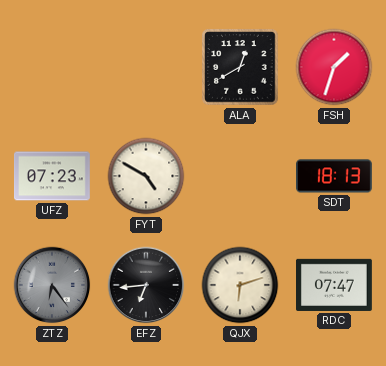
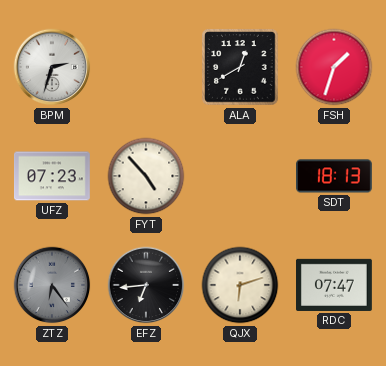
BPM: none -> 2:33 (52, 67)
FYT: 4:50 -> 4:53 (146, 176)
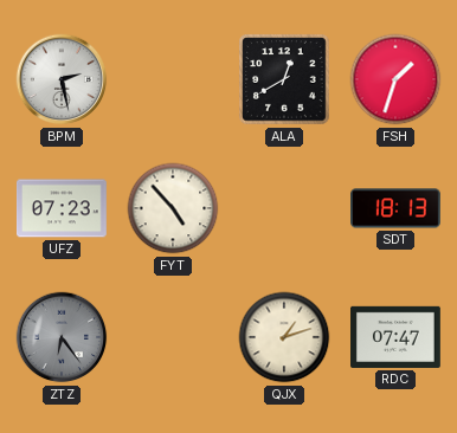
BPM: 2:33 -> 2:28 (62, 79)
EFZ: 6:44 -> none (146, 285)
QJX: 6:12 -> 1:12 (284, 337)
